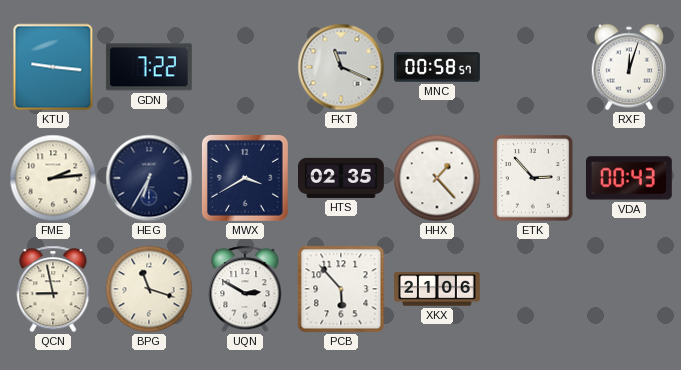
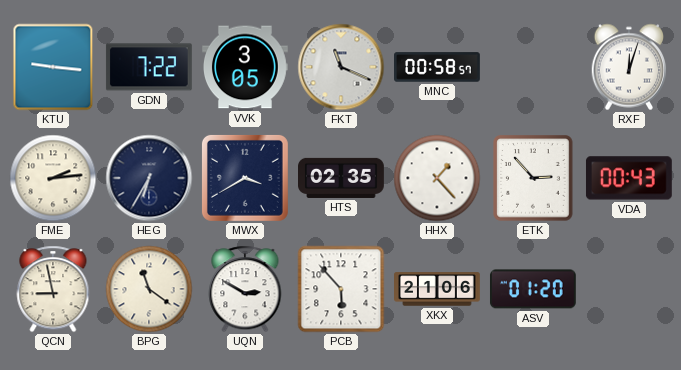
VVK: none -> 3:05 (246, 67)
BPG: 11:18 -> 11:21 (149, 289)
ASV: none -> 01:20 (533, 289)
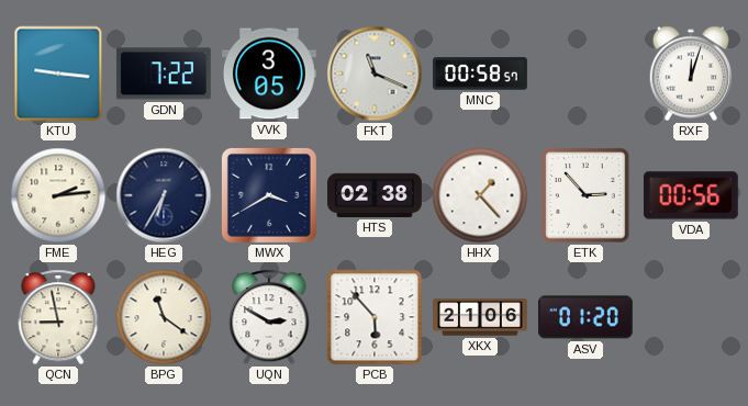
HTS: 02:35 -> 02:38 (376, 195)
VDA: 00:43 -> 00:56 (691, 195)
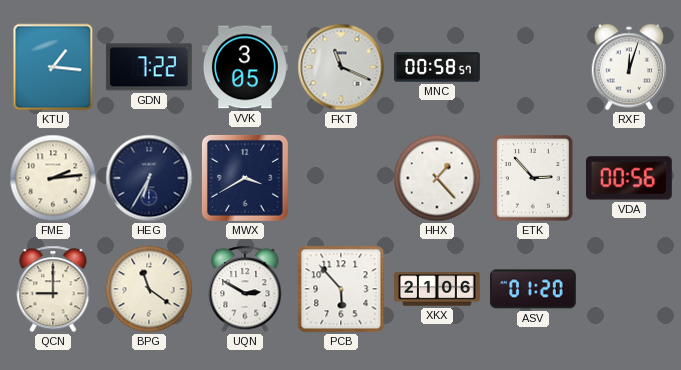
KTU: 9:16 -> 1:16 (53, 67)
HTS: 02:38 -> none (376, 195)
QCN: 8:58 -> 9:00 (53, 289)
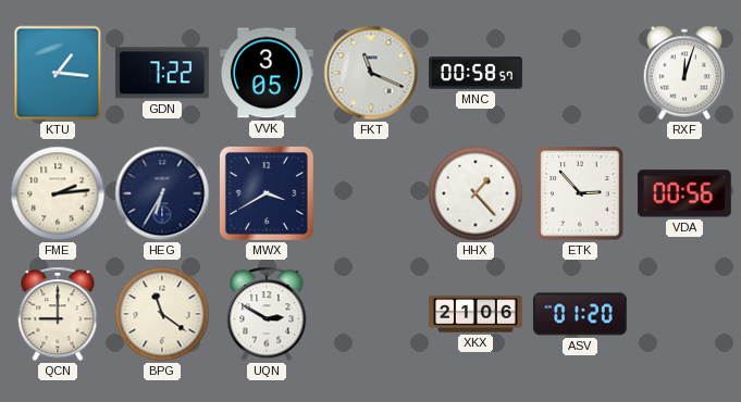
PCB: 5:53 -> none (341, 289)
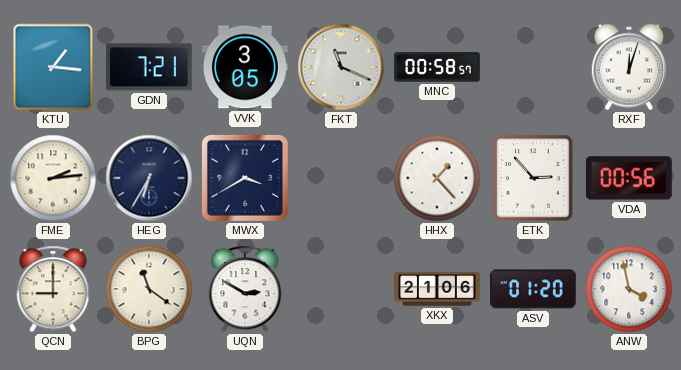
GDN: 7:22 -> 7:21 (149, 67)
ANW: none -> 3:58 (629, 289)
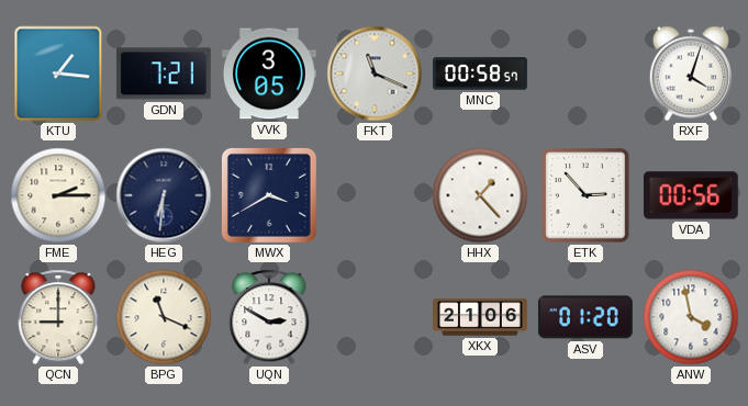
RXF: 12:03 -> 4:03 (691, 74)
FME: 2:14 -> 2:15 (58, 195)
HEG: 6:35 -> 6:31 (164, 195)
BPG: 11:21 -> 11:19 (164, 317)
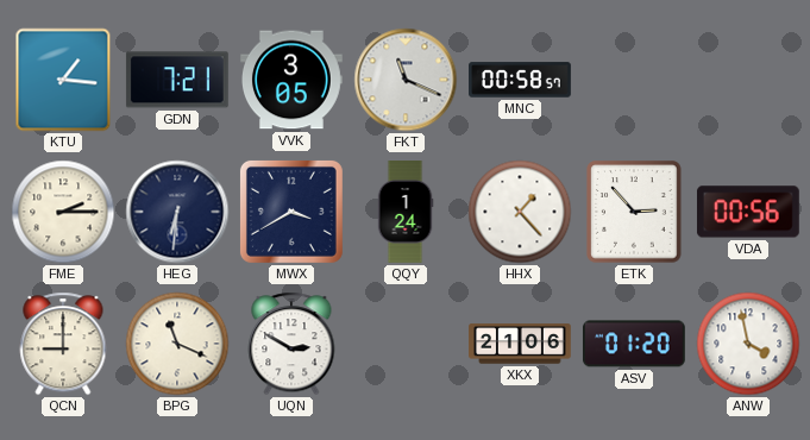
RXF: 4:03 -> none (691, 74)
QQY: none -> 1:24 (406, 213)
